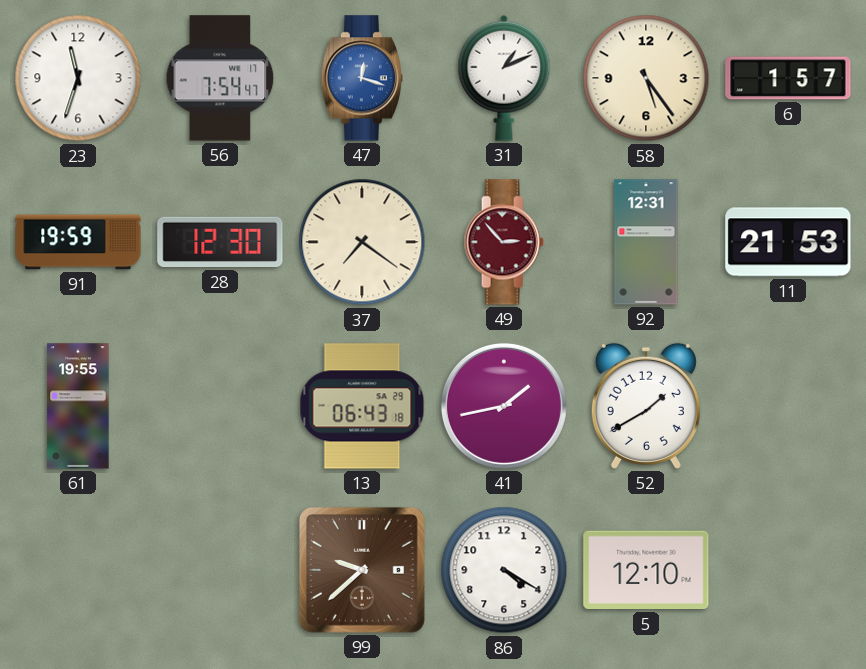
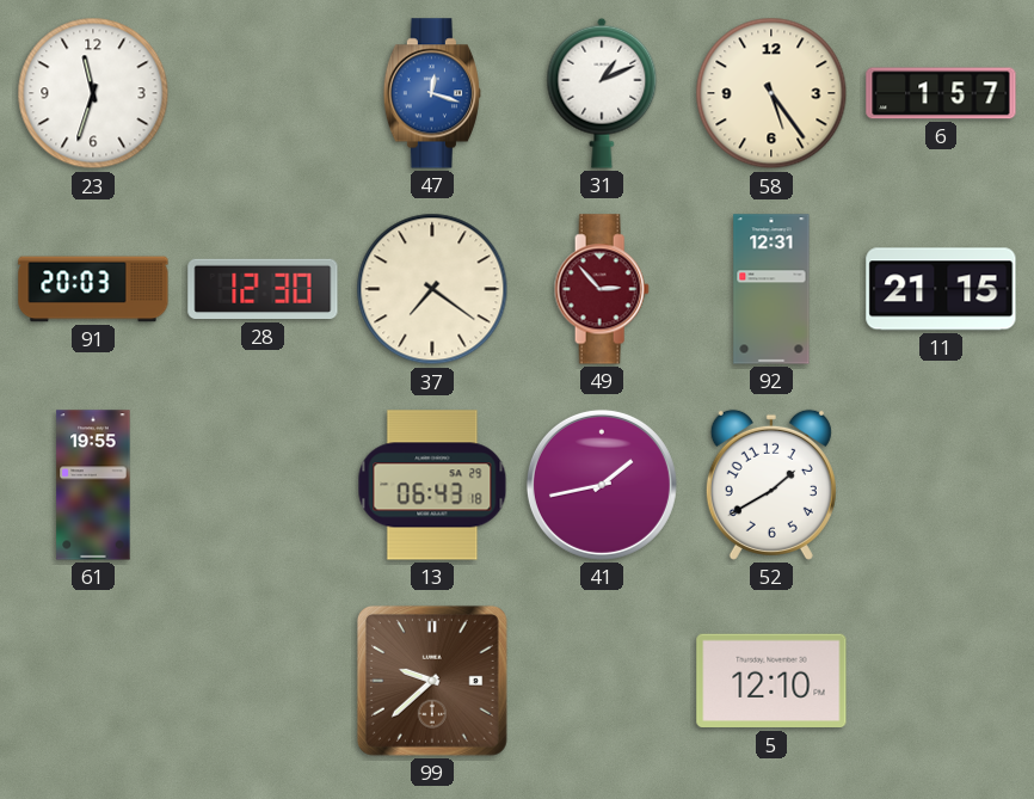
56: 7:54 -> none (220, 78)
91: 19:59 -> 20:03 (93, 289)
11: 21:53 -> 21:15 (941, 289)
86: 4:20 -> none (504, 570)
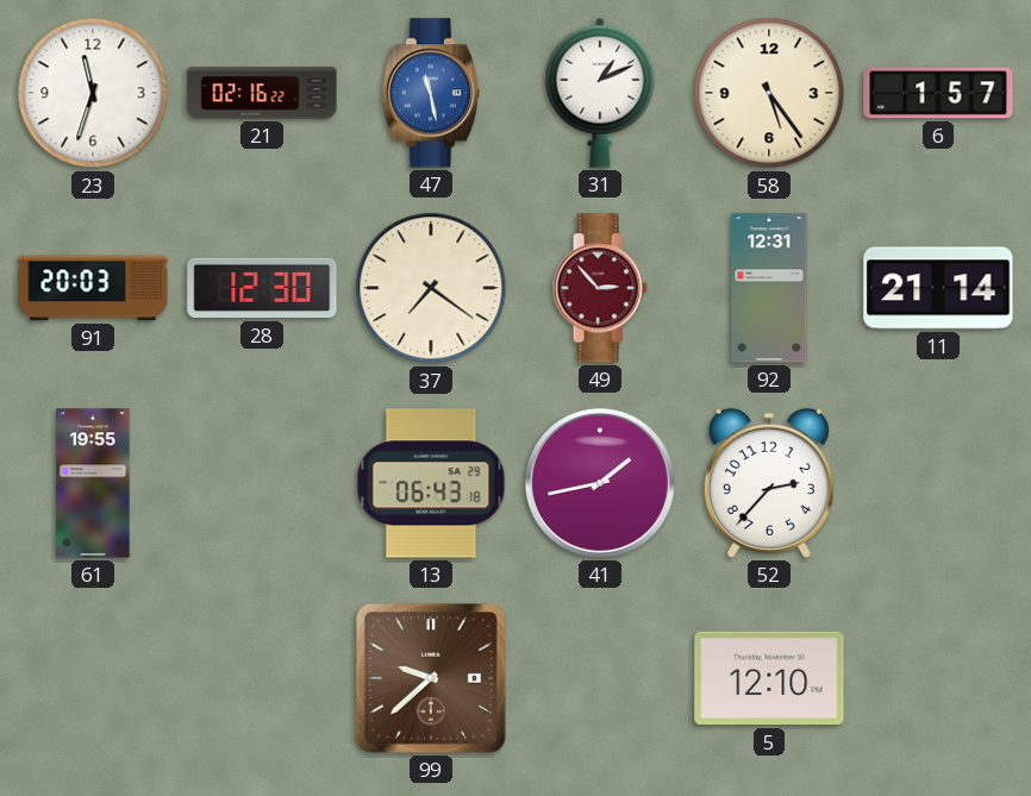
21: none -> 02:16 (262, 93)
47: 12:18 -> 11:28 (430, 93)
11: 21:15 -> 21:14 (938, 288)
52: 1:40 -> 2:37 (769, 483)
